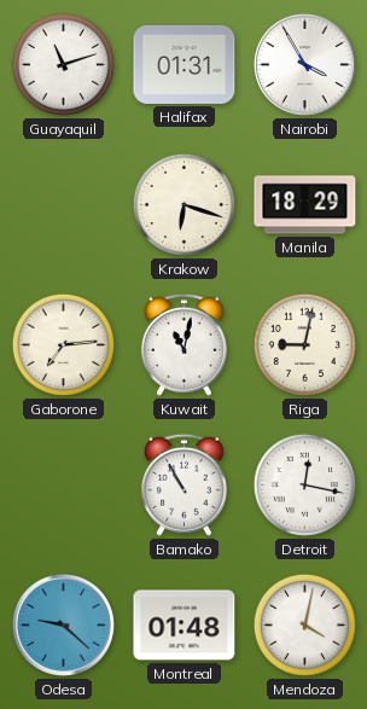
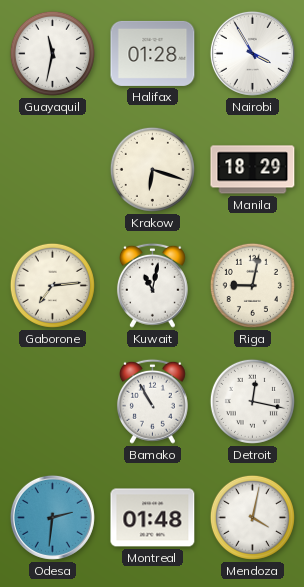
Guayaquil: 11:12 -> 11:32 (52, 53)
Halifax: 01:31 -> 01:28 (153, 53)
Odesa: 9:22 -> 2:31 (52, 517)
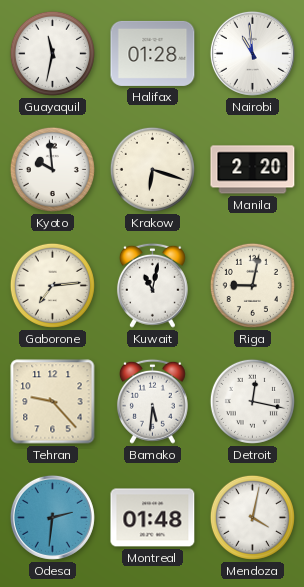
Nairobi: 3:55 -> 10:59 (252, 53)
Kyoto: none -> 9:59 (52, 169)
Manila: 18:29 -> 2:20 (253, 170)
Tehran: none -> 9:23 (53, 402)
Bamako: 10:55 -> 5:31 (152, 401)
